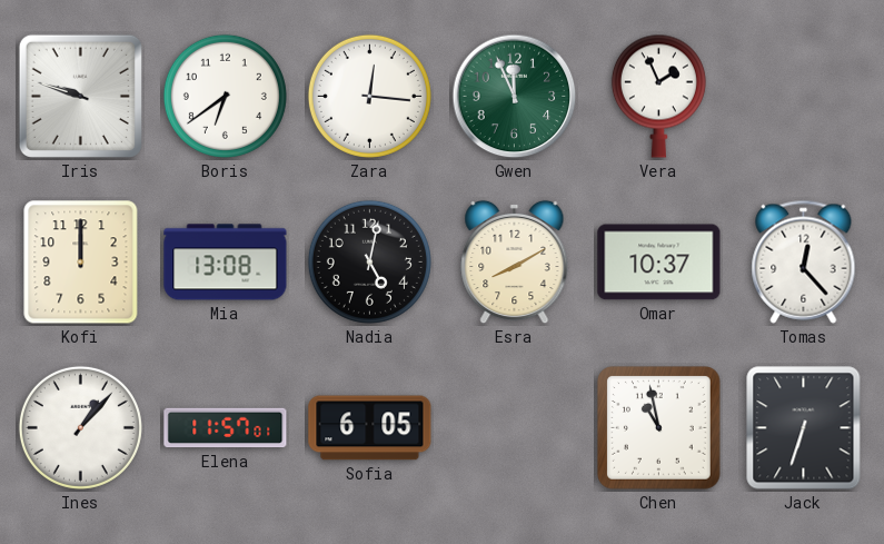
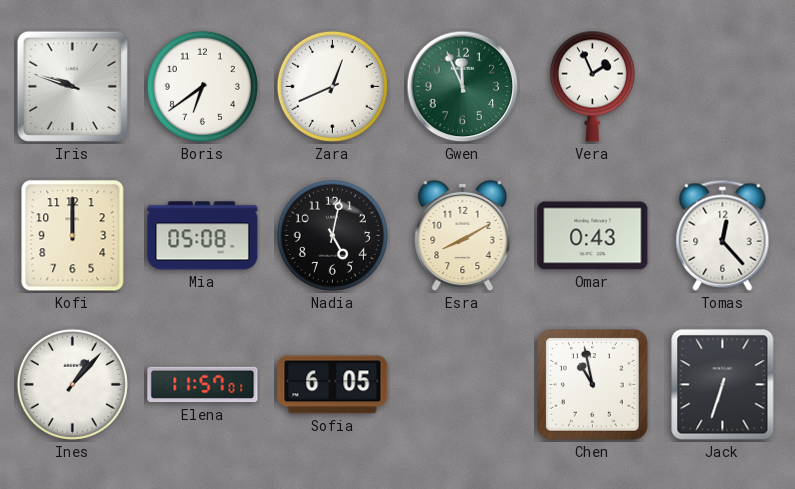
Zara: 12:16 -> 12:41 (332, 86)
Mia: 13:08 -> 05:08 (203, 236)
Omar: 10:37 -> 0:43 (593, 236)
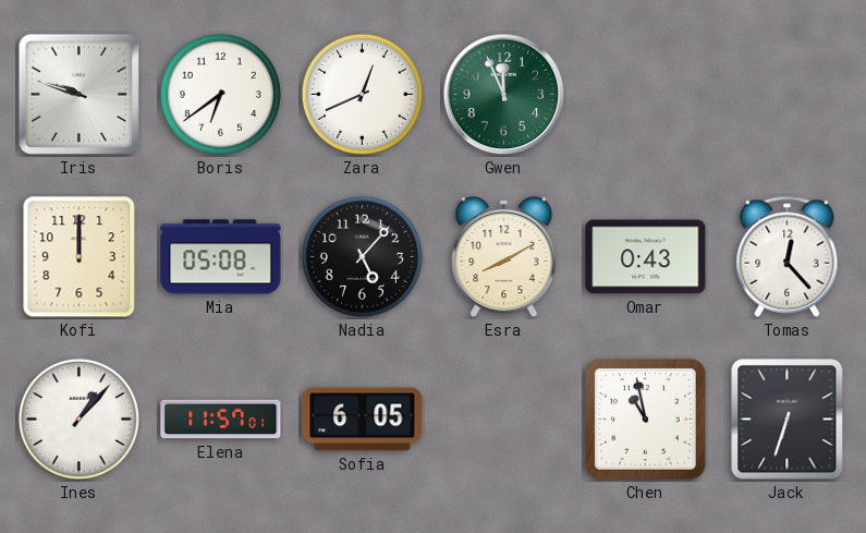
Vera: 1:56 -> none (592, 86)
Nadia: 5:02 -> 5:07 (362, 256)
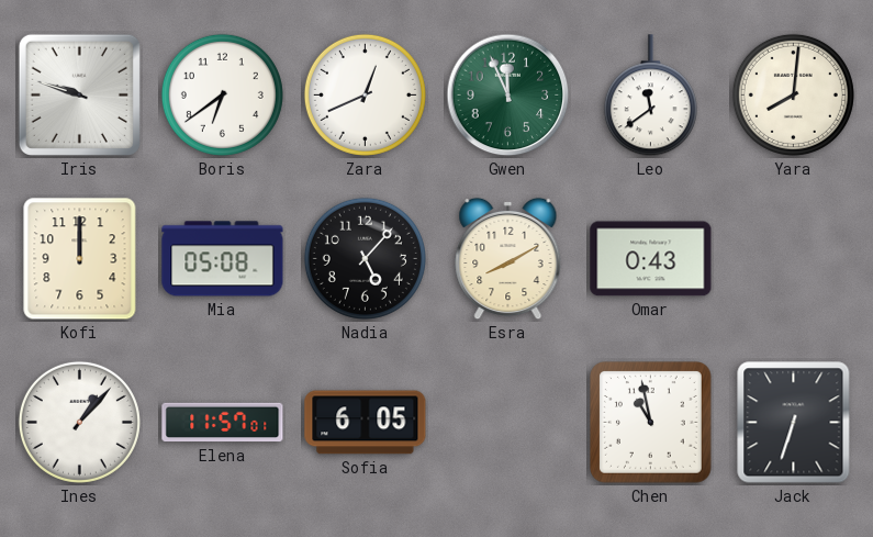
Leo: none -> 11:39 (650, 96)
Yara: none -> 8:01 (793, 94)
Tomas: 12:23 -> none (788, 256)
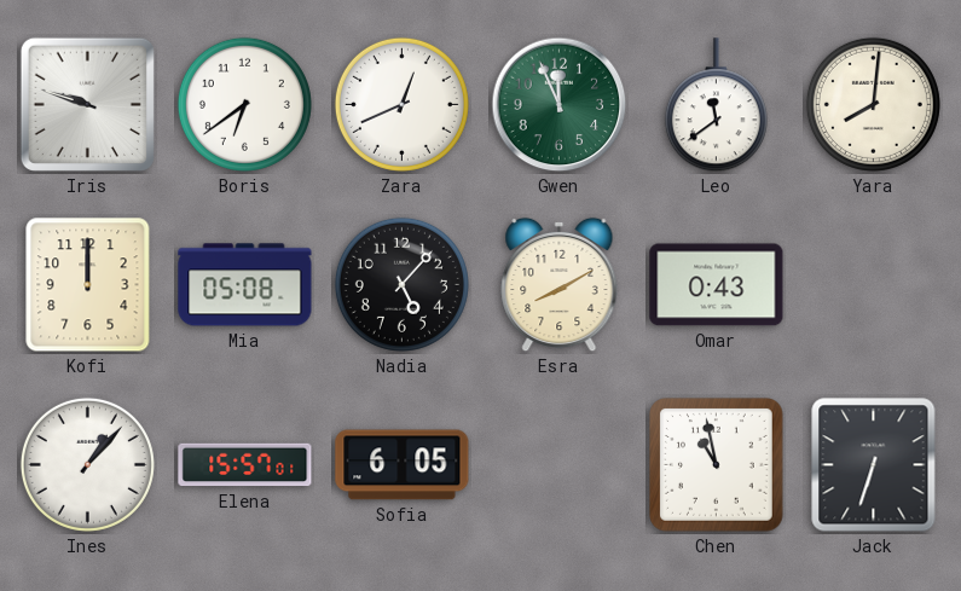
Elena: 11:57 -> 15:57 (245, 465)
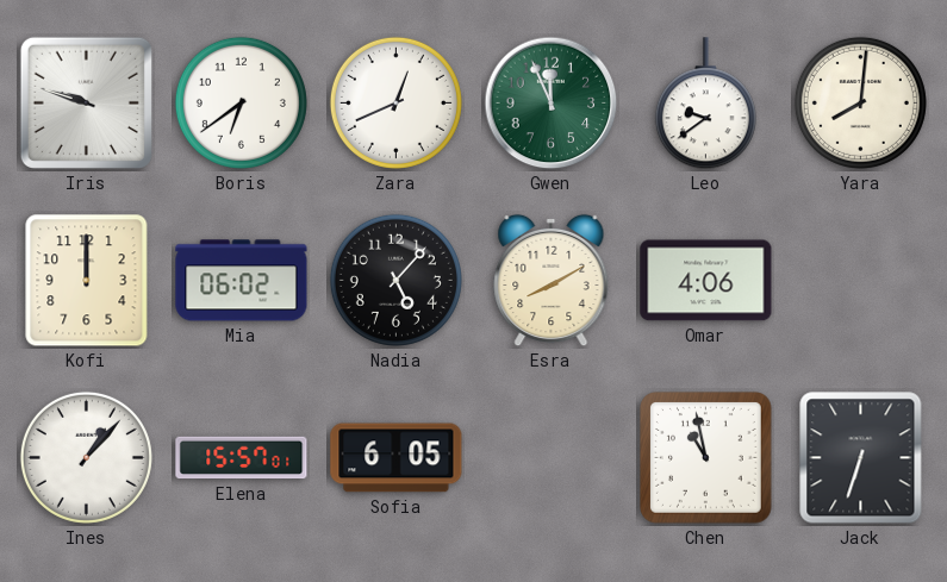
Leo: 11:39 -> 9:39 (705, 104)
Mia: 05:08 -> 06:02 (242, 281)
Omar: 0:43 -> 4:06 (706, 281)
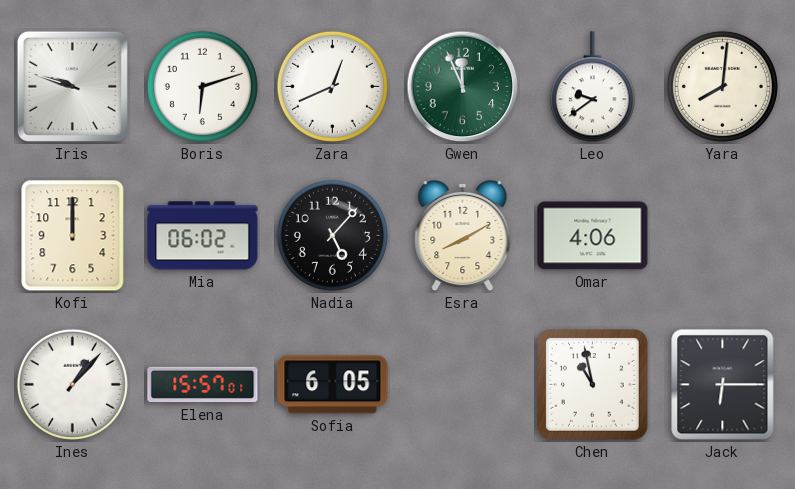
Boris: 6:39 -> 6:12 (202, 86)
Jack: 6:33 -> 6:15 (723, 385)
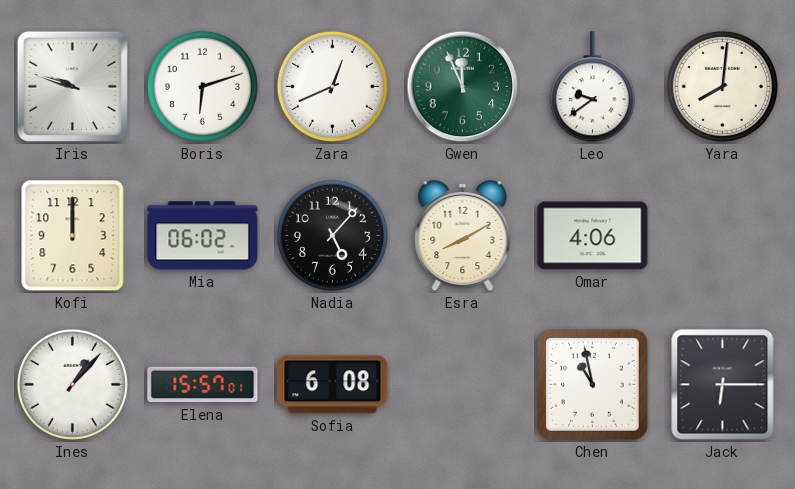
Sofia: 6:05 -> 6:08 (333, 385)
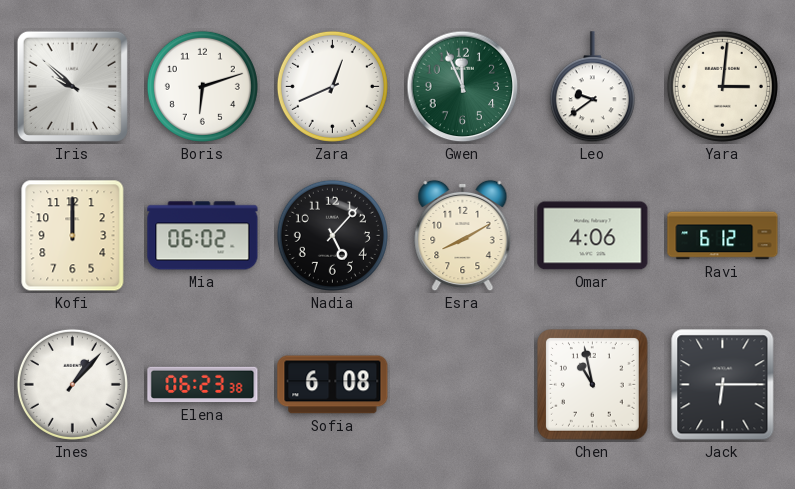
Iris: 9:48 -> 9:52 (72, 86)
Yara: 8:01 -> 3:01 (722, 86)
Ravi: none -> 6:12 (723, 236)
Elena: 15:57 -> 06:23 (203, 385)
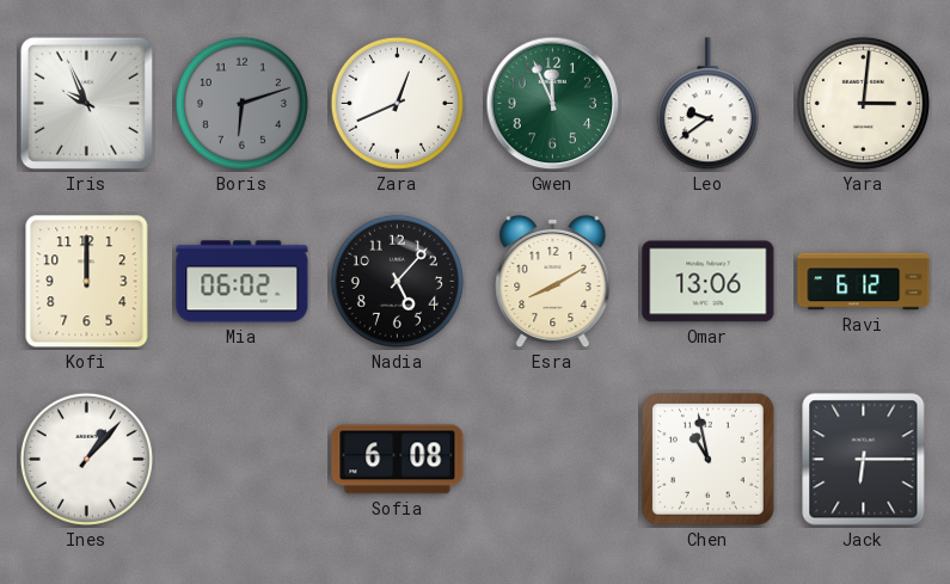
Iris: 9:52 -> 9:56 (86, 103)
Boris dial: white -> grey (241, 103)
Omar: 4:06 -> 13:06 (709, 282)
Elena: 06:23 -> none (203, 385)
